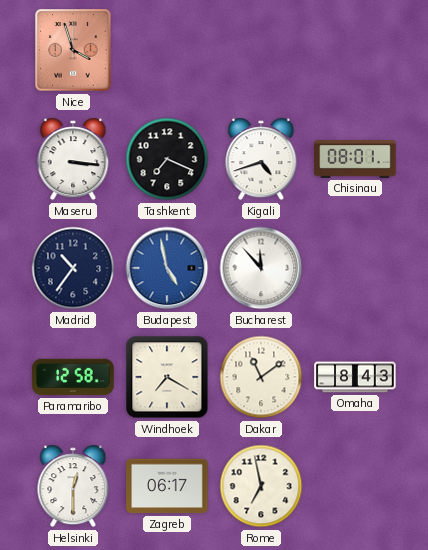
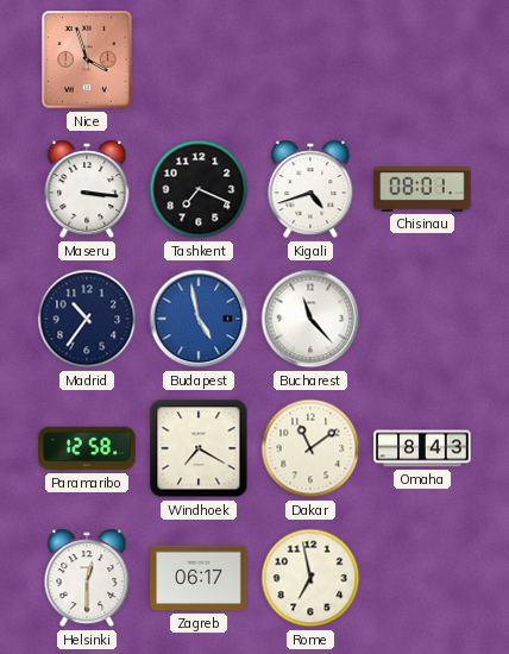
Bucharest: 11:53 -> 11:23 (310, 319)
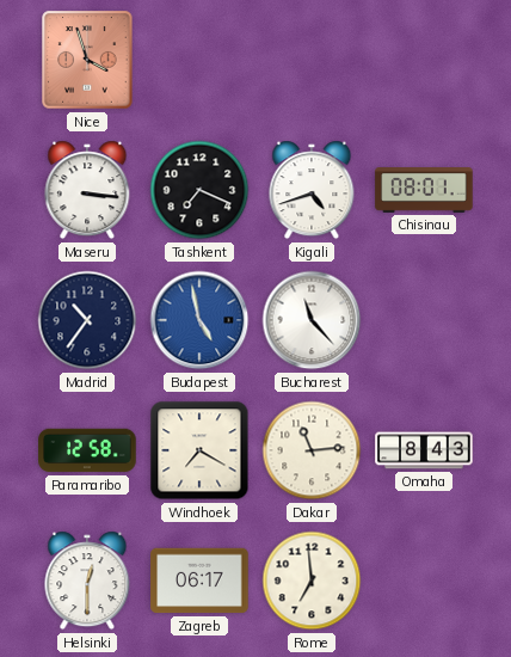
Dakar: 11:09 -> 11:14 (312, 450)
Rome: 6:58 -> 6:59 (312, 581)
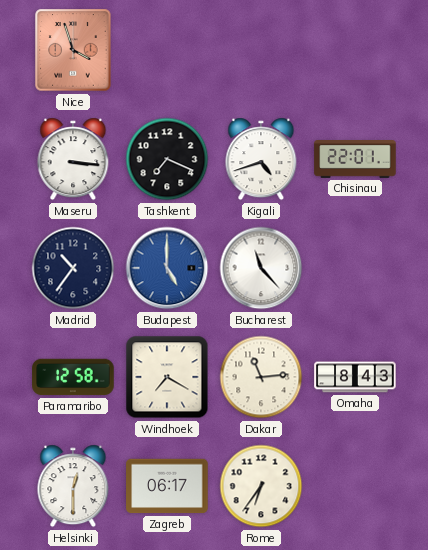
Chisinau: 08:01 -> 22:01 (355, 160)
Budapest: 4:58 -> 5:00 (167, 268)
Rome: 6:59 -> 6:36 (261, 486)
